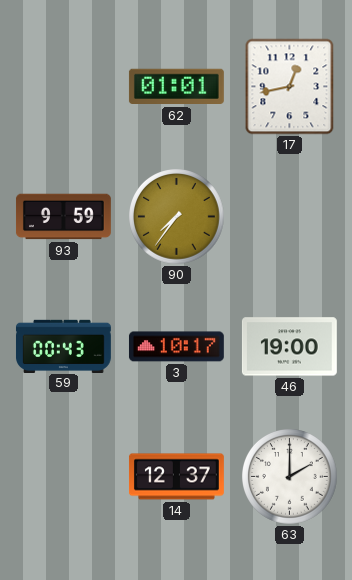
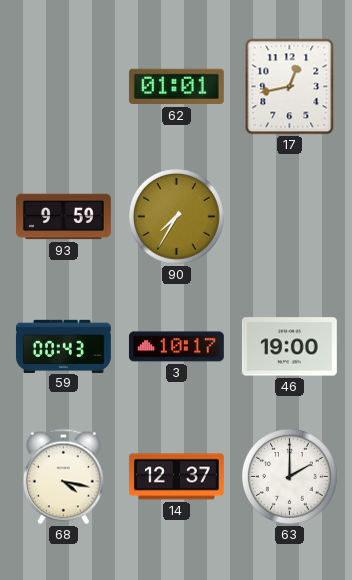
90: 7:36 -> 7:35 (177, 217)
68: none -> 4:17 (63, 477)
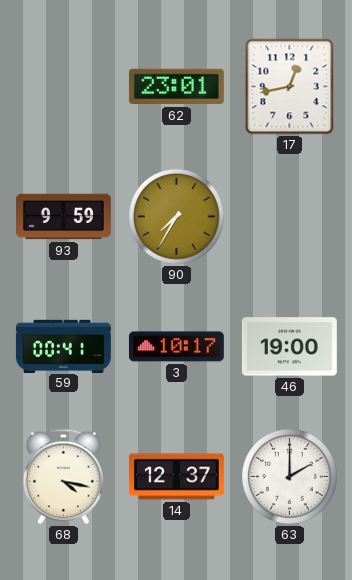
62: 01:01 -> 23:01 (176, 87)
59: 00:43 -> 00:41 (63, 346)
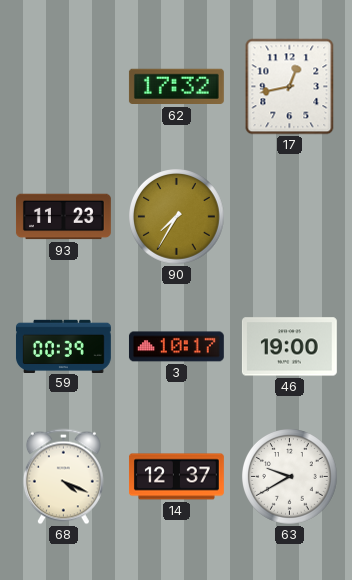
62: 23:01 -> 17:32 (176, 87)
93: 9:59 -> 11:23 (63, 217)
59: 00:41 -> 00:39 (63, 346)
68: 4:17 -> 4:19 (63, 477)
63: 2:00 -> 9:40 (290, 477)
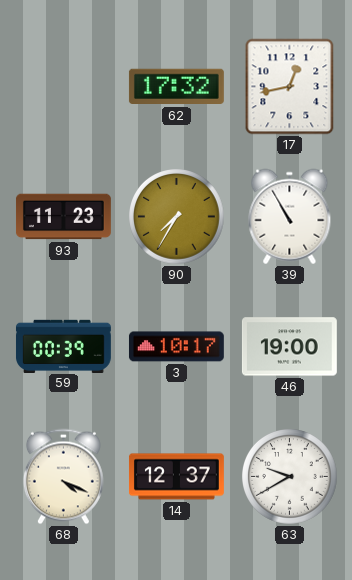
39: none -> 10:55 (290, 217)
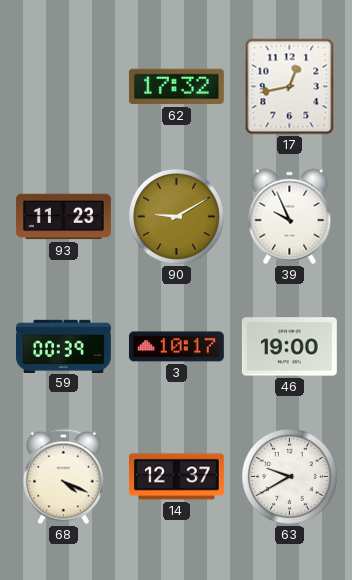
90: 7:35 -> 9:10 (177, 217)
39: 10:55 -> 9:56 (290, 217)
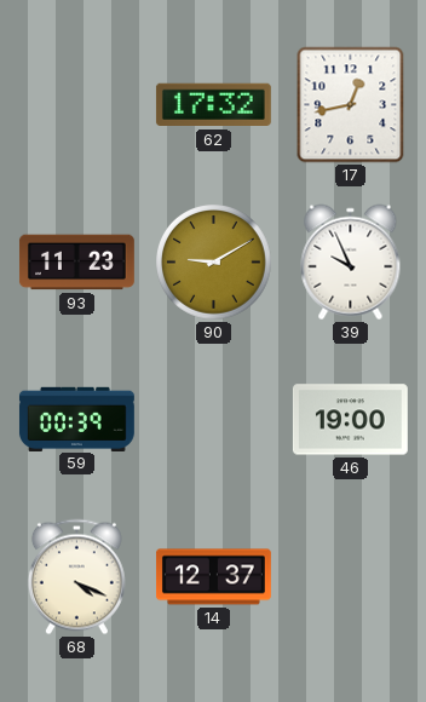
3: 10:17 -> none (176, 347)
63: 9:40 -> none (290, 477)
